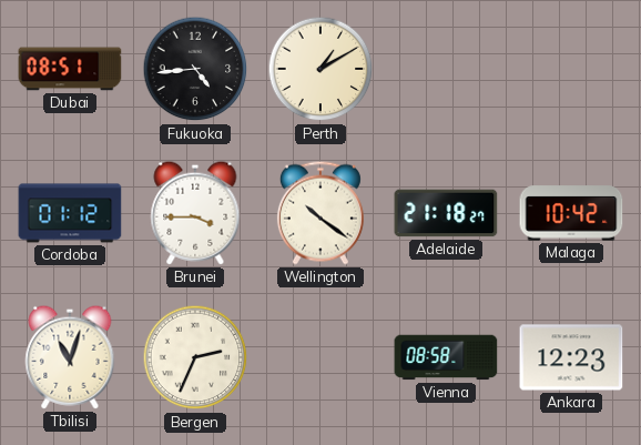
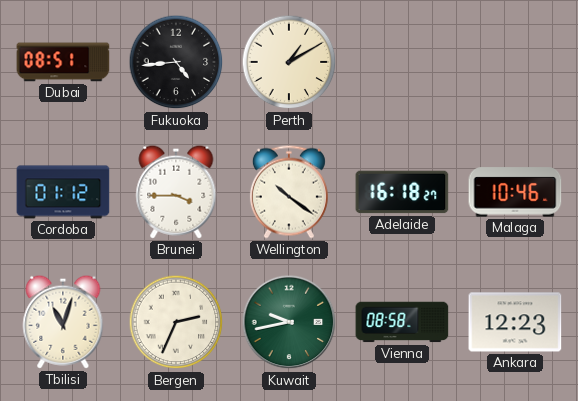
Adelaide: 21:18 -> 16:18 (402, 192)
Malaga: 10:42 -> 10:46 (515, 192)
Kuwait: none -> 9:43 (289, 322)
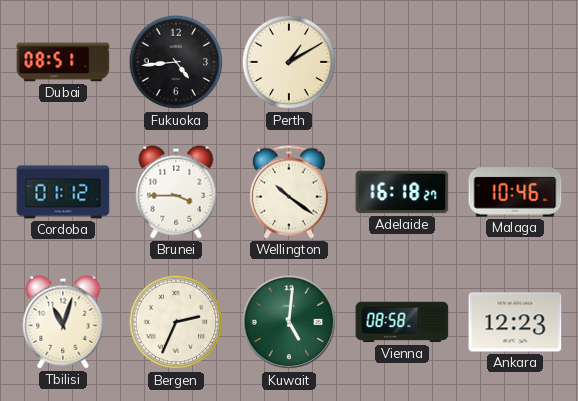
Kuwait: 9:43 -> 5:01 (289, 322)
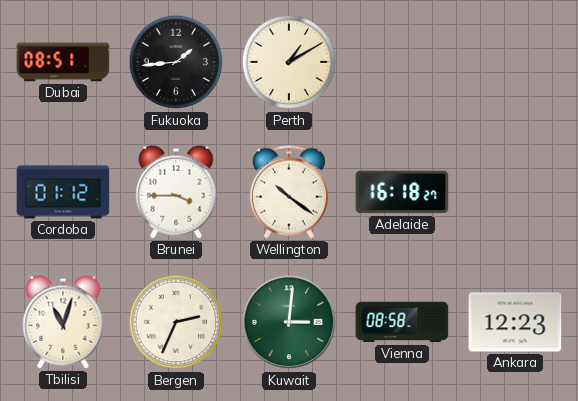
Fukuoka: 4:44 -> 1:44 (176, 62)
Malaga: 10:46 -> none (515, 192)
Kuwait: 5:01 -> 3:01 (289, 322)
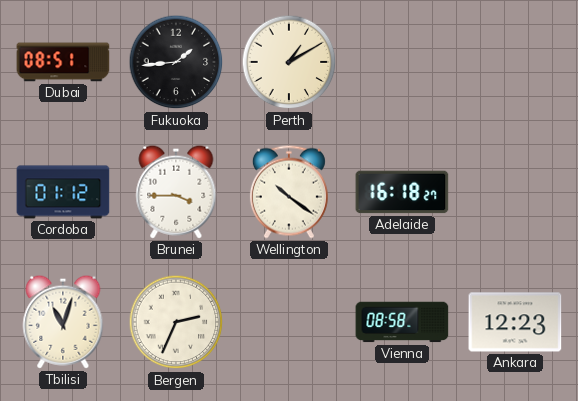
Kuwait: 3:01 -> none (289, 322)
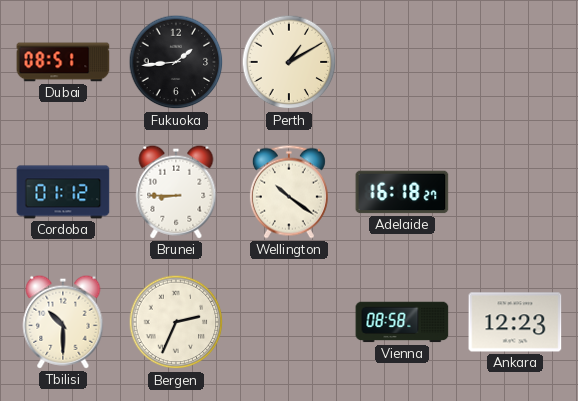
Brunei: 3:45 -> 8:45 (176, 192)
Tbilisi: 11:03 -> 10:30 (63, 322)
